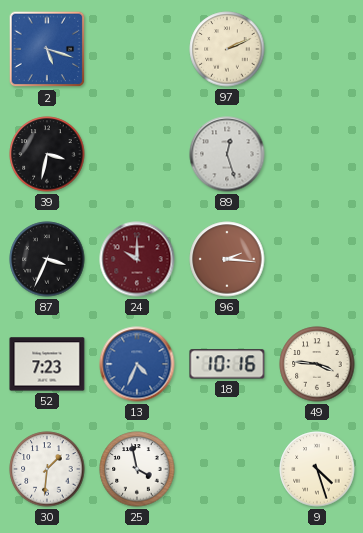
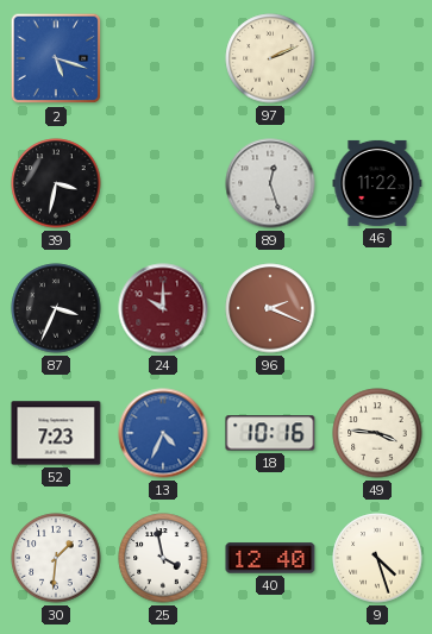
46: none -> 11:22 (377, 183)
96: 2:16 -> 2:19 (270, 308)
40: none -> 12:40 (270, 558)
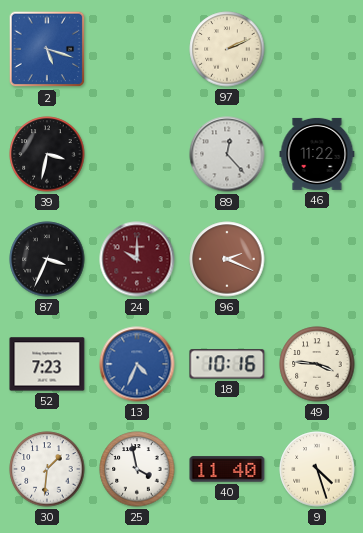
89: 12:27 -> 12:23 (227, 154)
40: 12:40 -> 11:40 (227, 469)
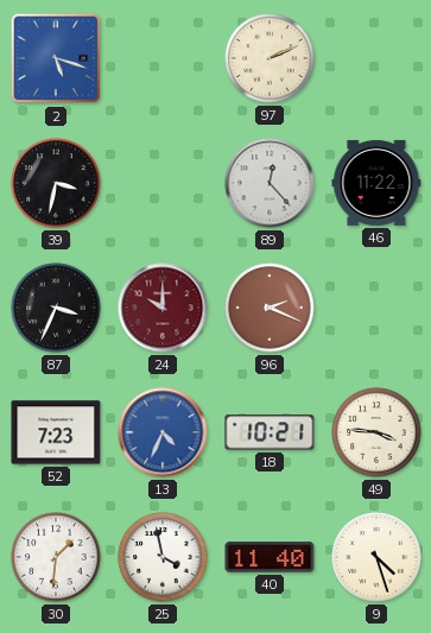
18: 10:16 -> 10:21 (270, 432)
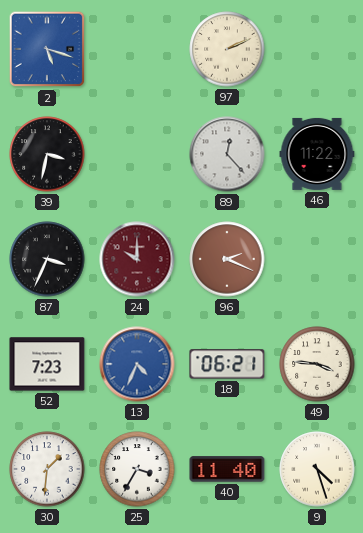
18: 10:21 -> 06:21 (227, 364)
25: 3:58 -> 3:35 (137, 469)
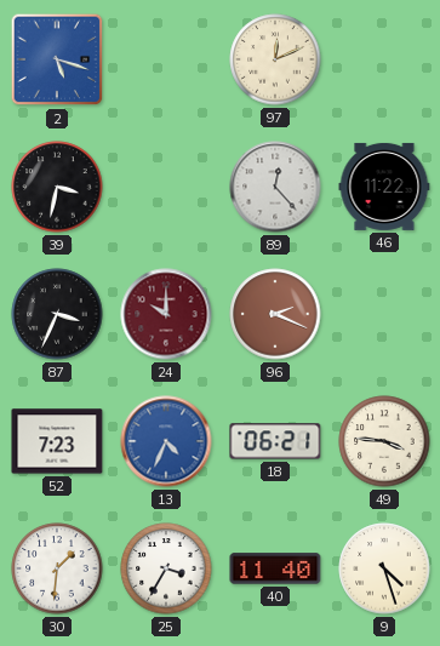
97: 2:11 -> 12:11 (275, 59)
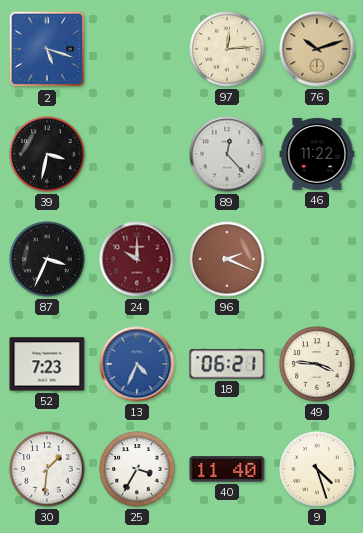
97: 12:11 -> 12:14 (227, 49)
76: none -> 10:12 (317, 49)
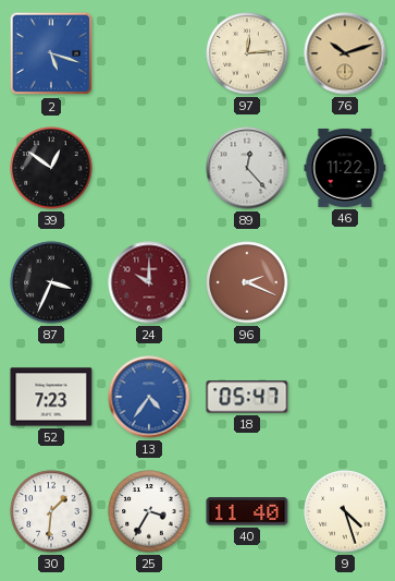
39: 3:32 -> 12:51 (51, 168)
13: 4:34 -> 4:36 (149, 397)
18: 06:21 -> 05:47 (247, 397)
49: 3:46 -> none (317, 364)
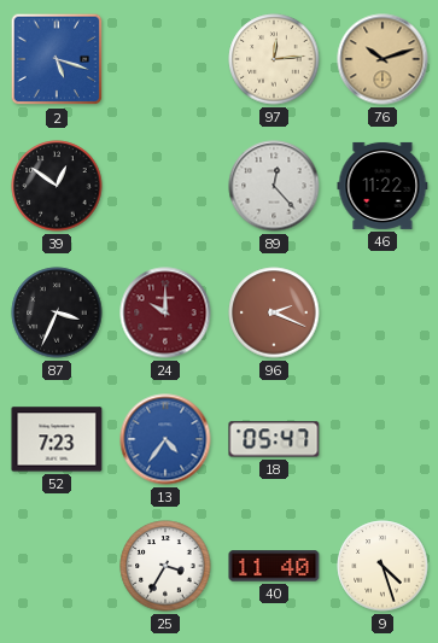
30: 1:31 -> none (51, 511)
